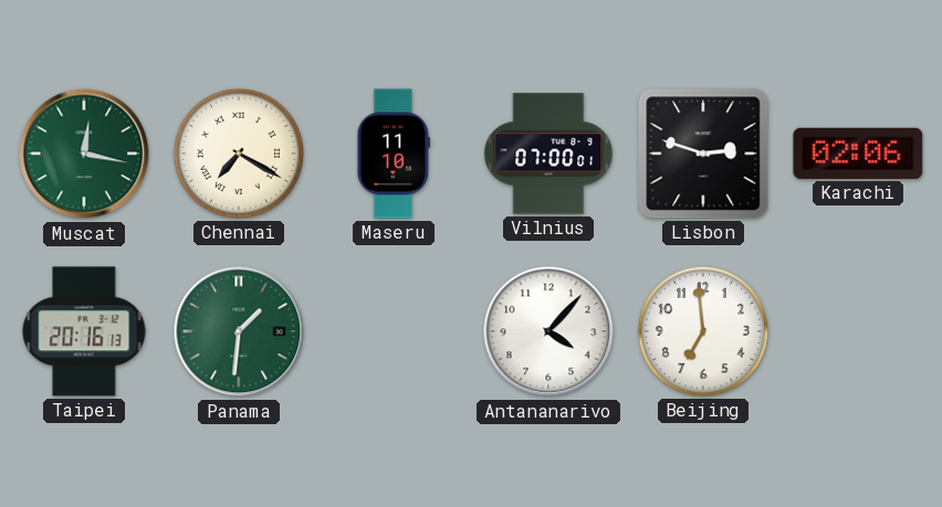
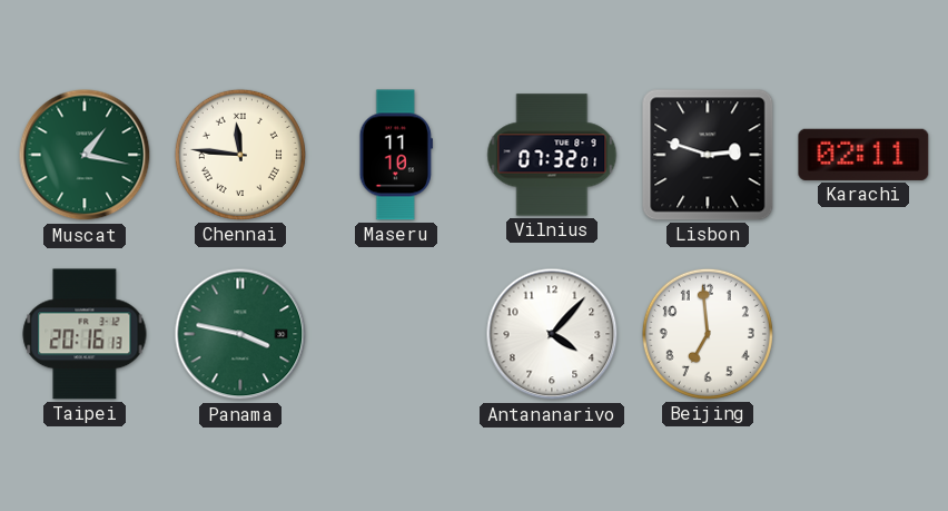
Muscat: 12:17 -> 1:17 (85, 155)
Chennai: 7:20 -> 11:46 (240, 155)
Vilnius: 07:00 -> 07:32 (552, 155)
Karachi: 02:06 -> 02:11 (863, 155)
Panama: 1:31 -> 3:47 (240, 334)
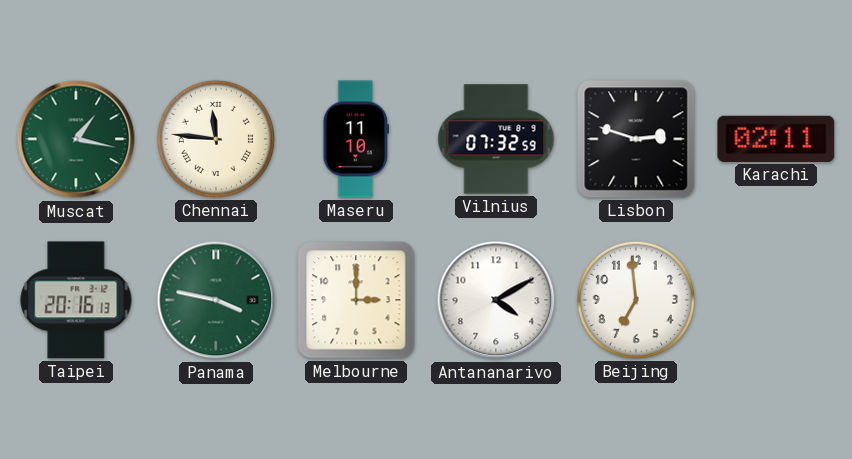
Vilnius: 07:32:01 -> 07:32:59 (496, 139)
Melbourne: none -> 3:00 (356, 300)
Antananarivo: 4:07 -> 4:10 (496, 300)
